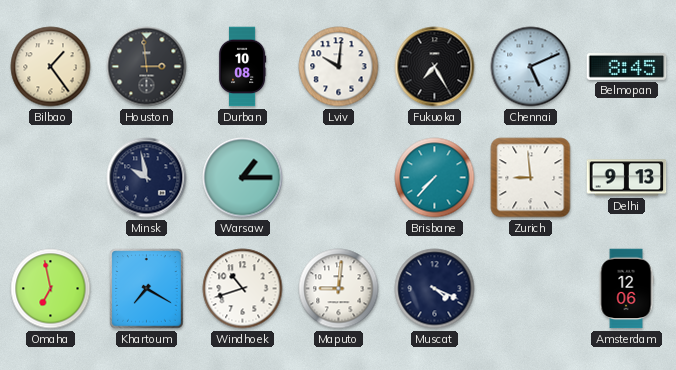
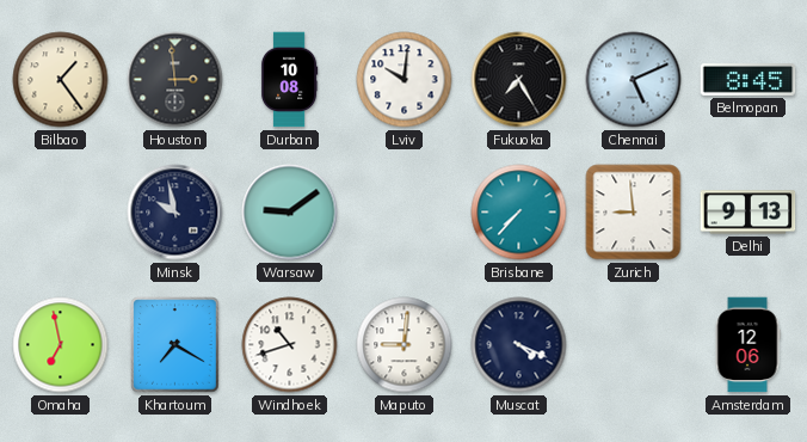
Warsaw: 1:15 -> 9:09 (290, 213)
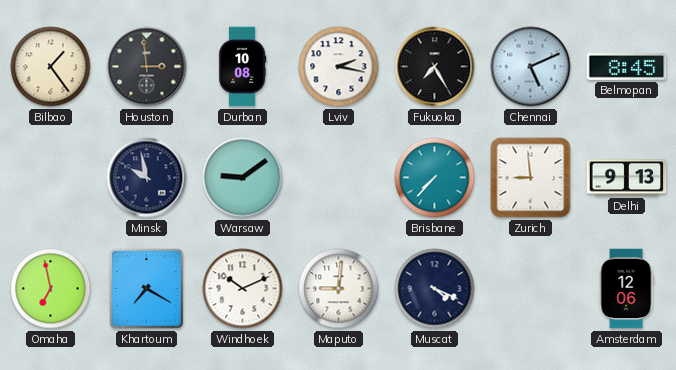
Lviv: 10:01 -> 2:17 (339, 67)
Windhoek: 10:42 -> 10:11 (243, 289)
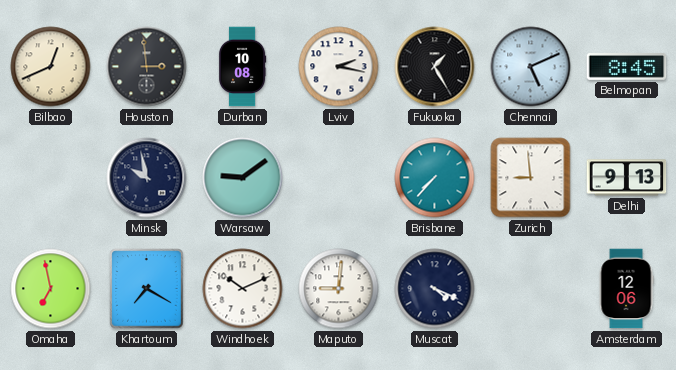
Bilbao: 1:24 -> 12:41 (51, 67)
Fukuoka: 7:25 -> 1:25 (435, 67)
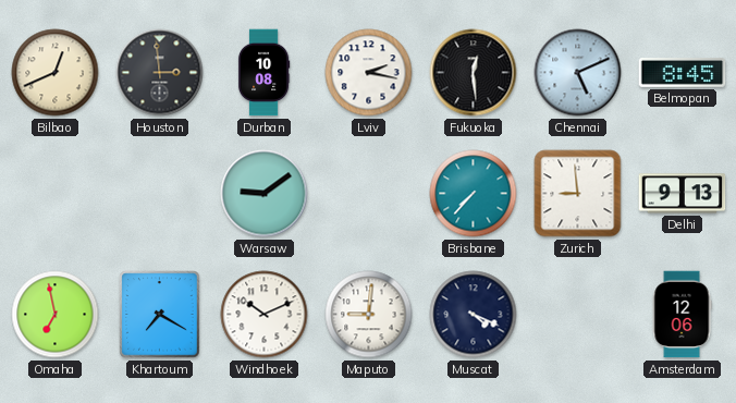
Fukuoka: 1:25 -> 12:29 (474, 73)
Minsk: 9:58 -> none (147, 178)
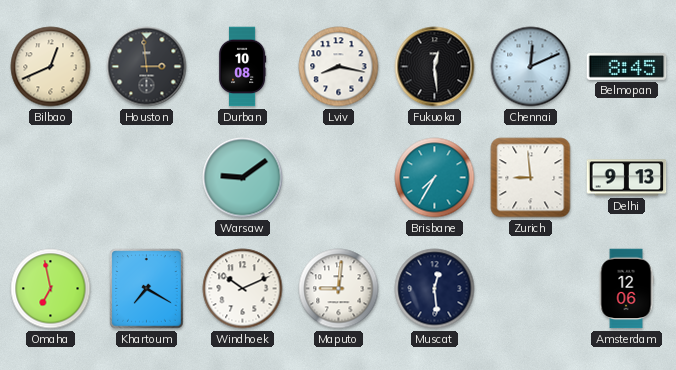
Lviv: 2:17 -> 8:17 (339, 67)
Chennai: 5:11 -> 12:11 (531, 67)
Brisbane: 7:37 -> 7:35 (435, 178)
Muscat: 4:19 -> 12:29 (435, 289)
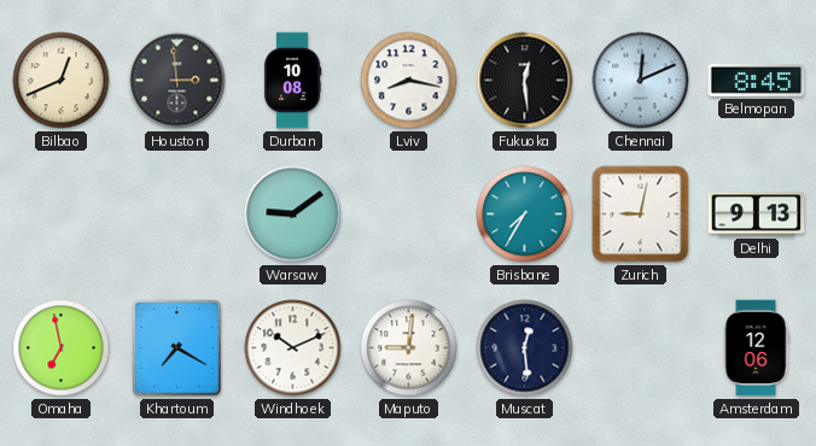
Zurich: 8:59 -> 9:02 (641, 215)
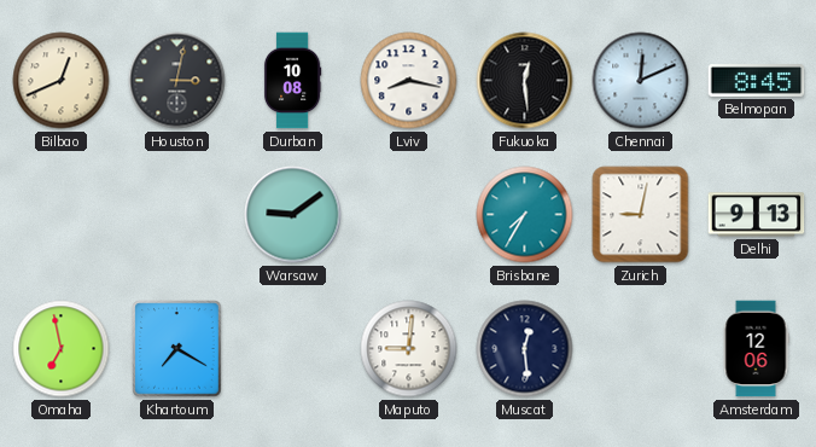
Houston: 2:59 -> 3:02 (177, 81)
Windhoek: 10:11 -> none (293, 348)
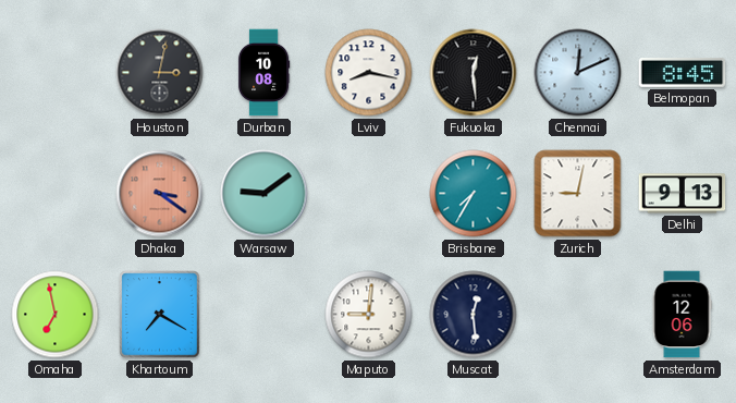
Bilbao: 12:41 -> none (62, 81)
Dhaka: none -> 3:21 (160, 194)
